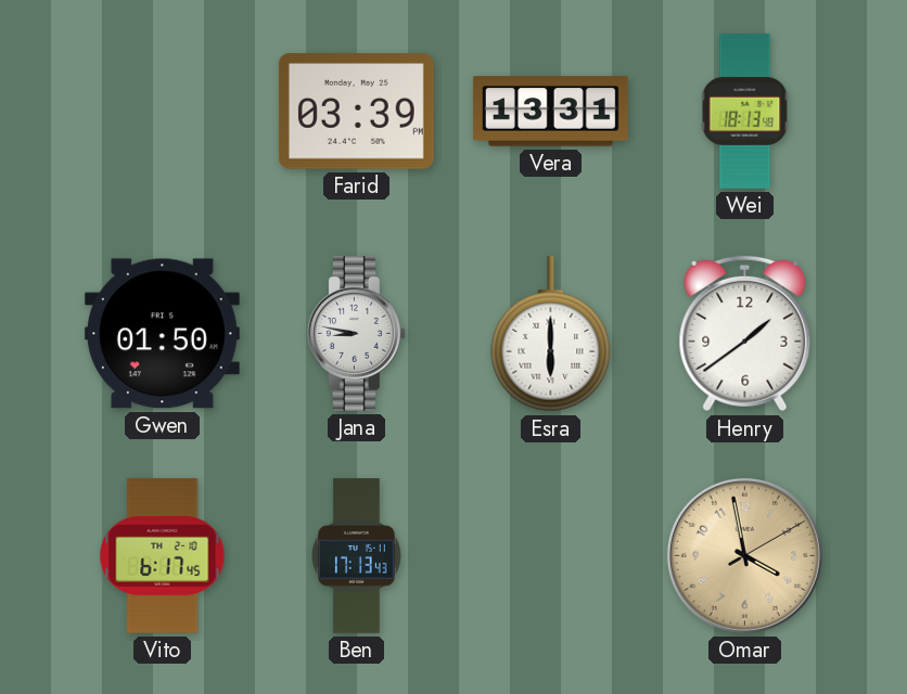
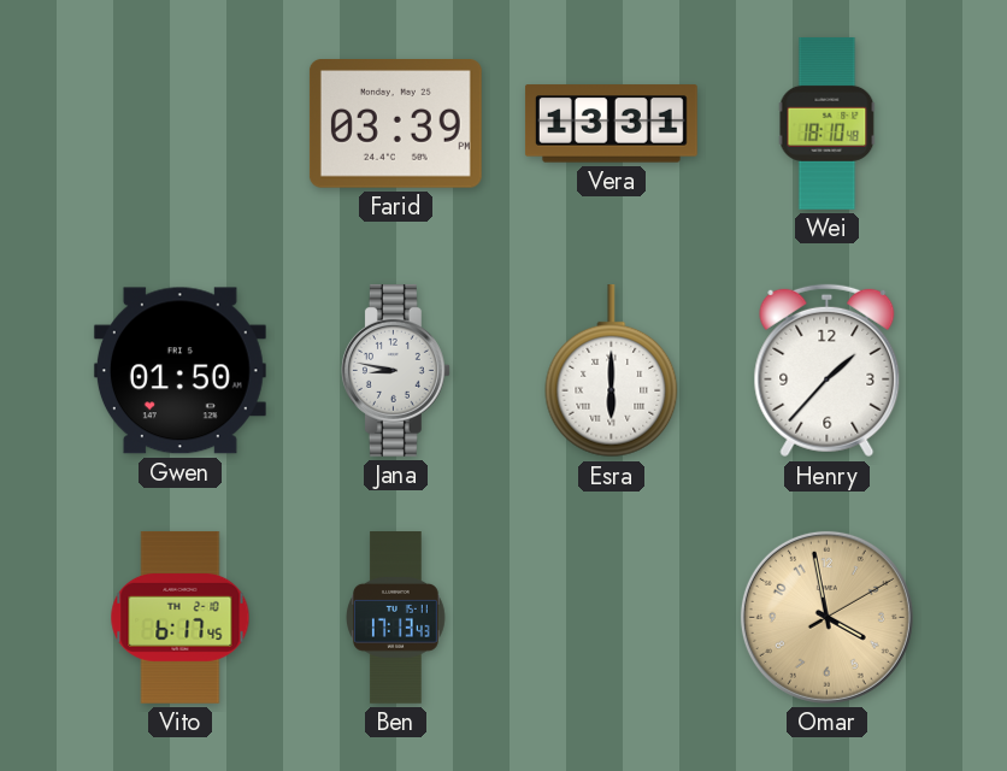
Wei: 18:13 -> 18:10 (828, 123)
Henry: 1:39 -> 1:37 (828, 371)
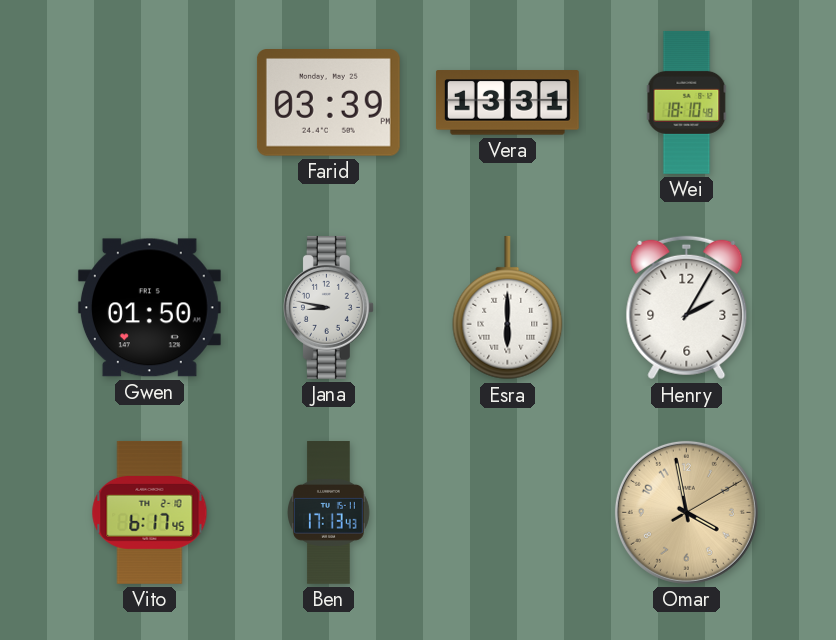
Henry: 1:37 -> 2:05 (687, 308)
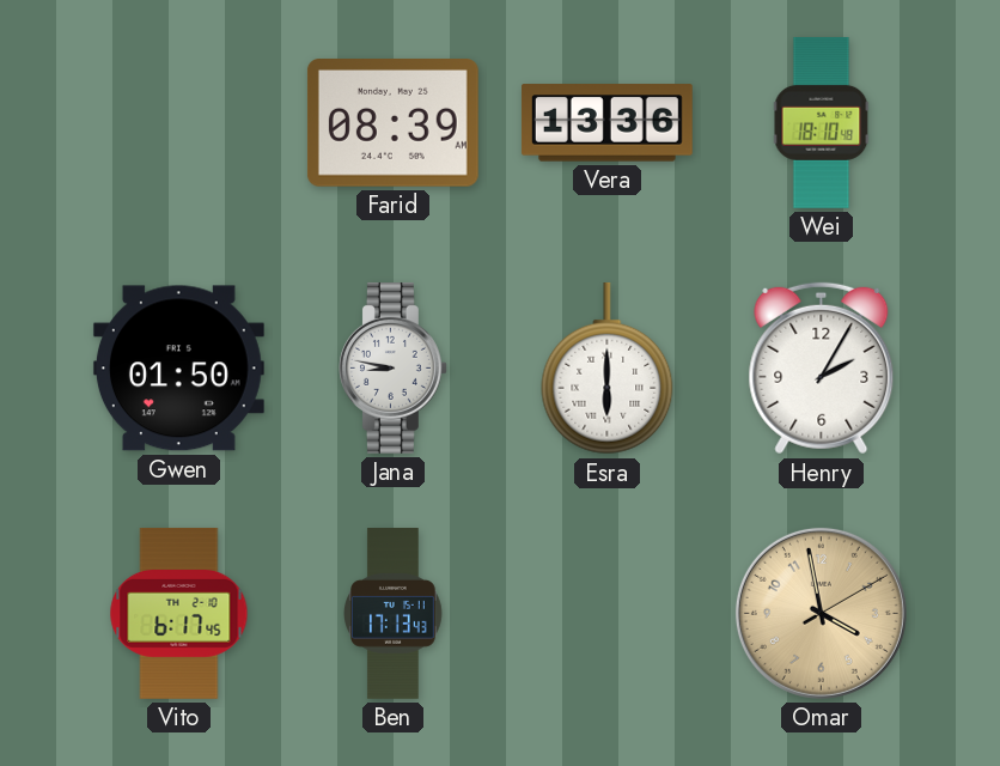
Farid: 03:39 -> 08:39 (392, 123)
Vera: 13:31 -> 13:36 (606, 123)
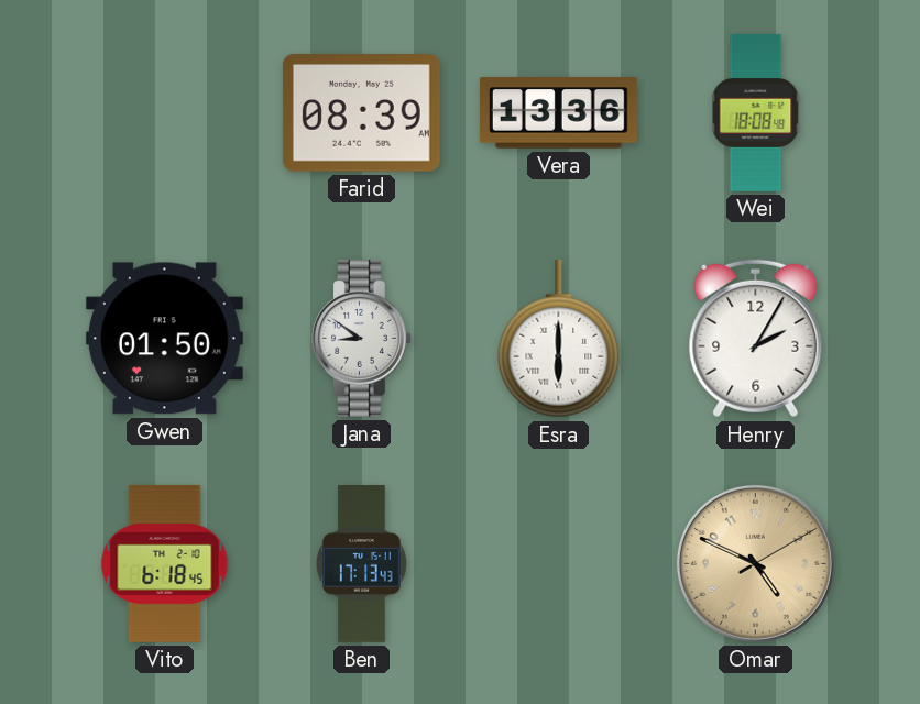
Wei: 18:10 -> 18:08 (756, 112)
Jana: 8:47 -> 8:51 (361, 338)
Vito: 6:17 -> 6:18 (165, 563)
Omar: 3:58 -> 4:49 (755, 563)
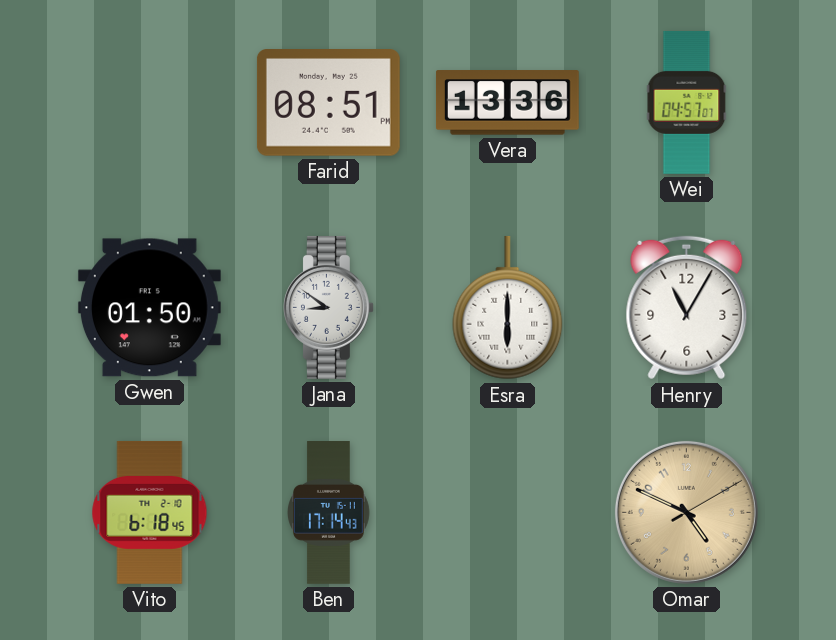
Farid: 08:39 -> 08:51 (328, 103)
Wei: 18:08 -> 04:57 (687, 102)
Henry: 2:05 -> 11:05 (687, 308)
Ben: 17:13 -> 17:14 (329, 513)
